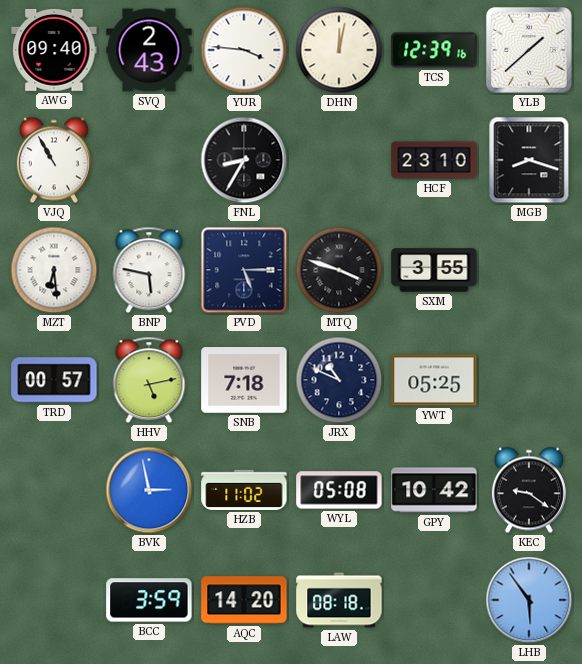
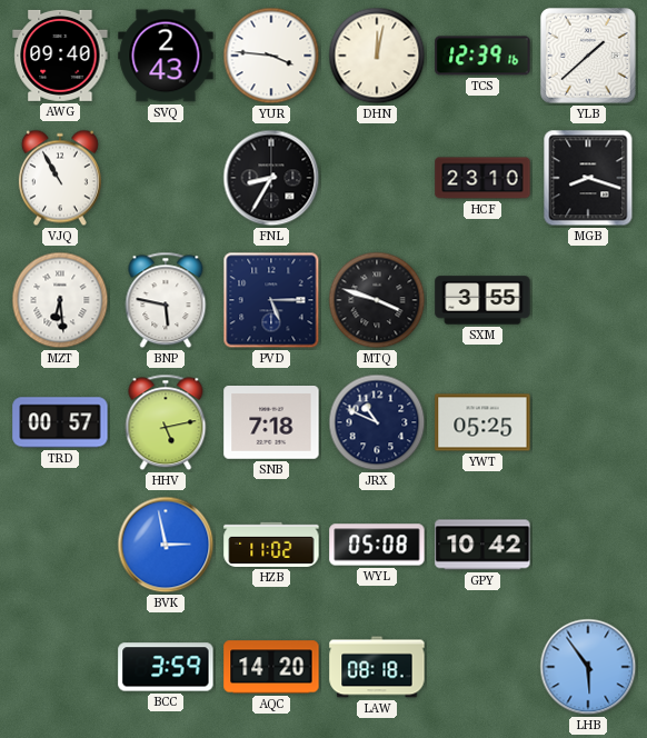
KEC: 9:21 -> none (529, 490)
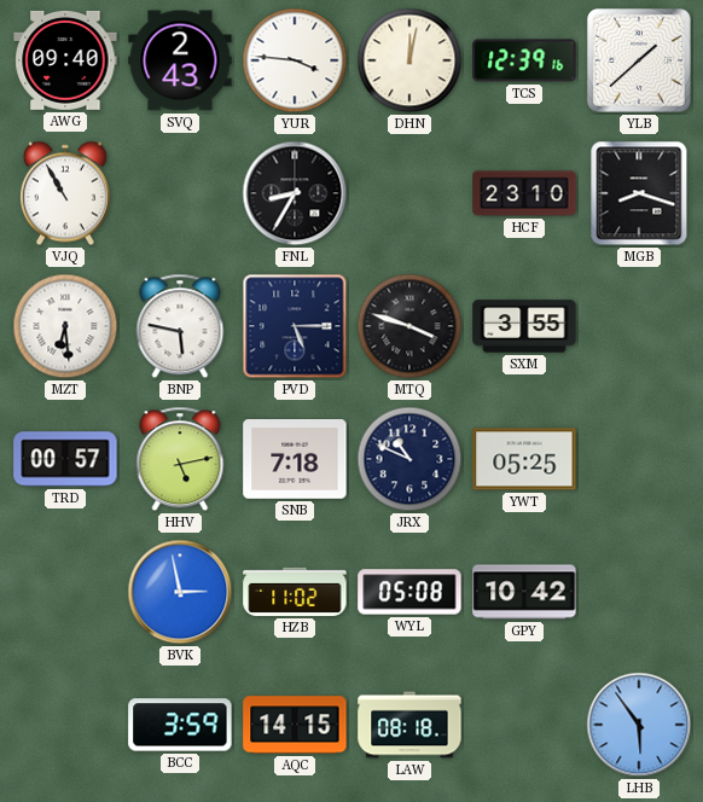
AQC: 14:20 -> 14:15 (295, 725)
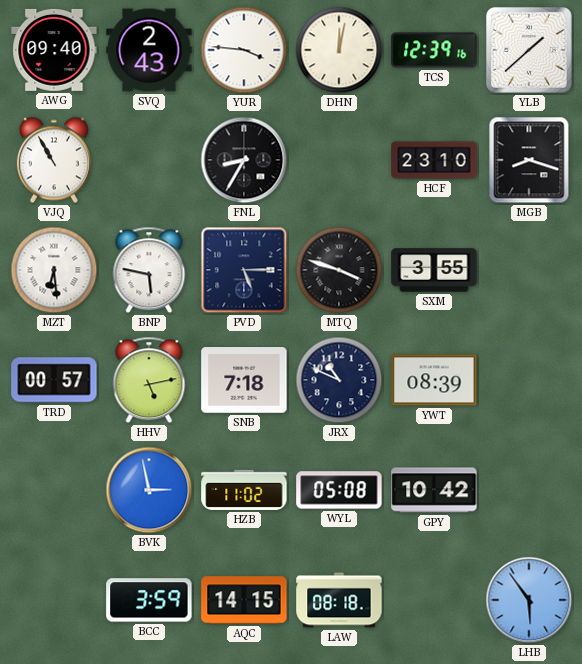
YWT: 05:25 -> 08:39 (434, 380)
